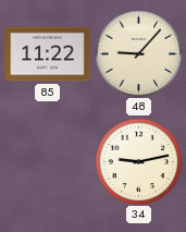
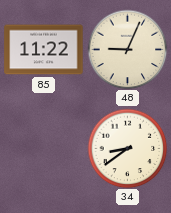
48: 9:07 -> 9:04 (127, 49)
34: 9:13 -> 8:39 (127, 148)
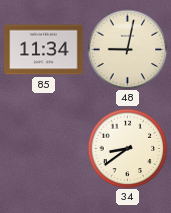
85: 11:22 -> 11:34 (44, 50)
48: 9:04 -> 9:02 (127, 49)
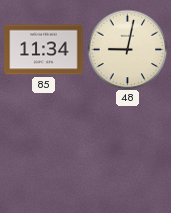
34: 8:39 -> none (127, 148)
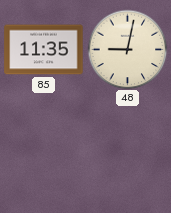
85: 11:34 -> 11:35 (44, 50)
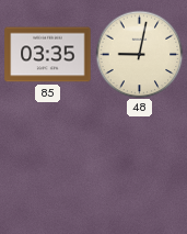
85: 11:35 -> 03:35 (48, 55)
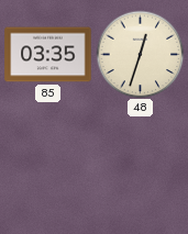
48: 9:02 -> 12:33 (140, 54)
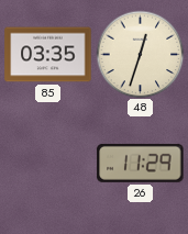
26: none -> 11:29 (141, 163)
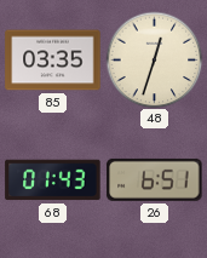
68: none -> 01:43 (53, 180)
26: 11:29 -> 6:51 (155, 179)
